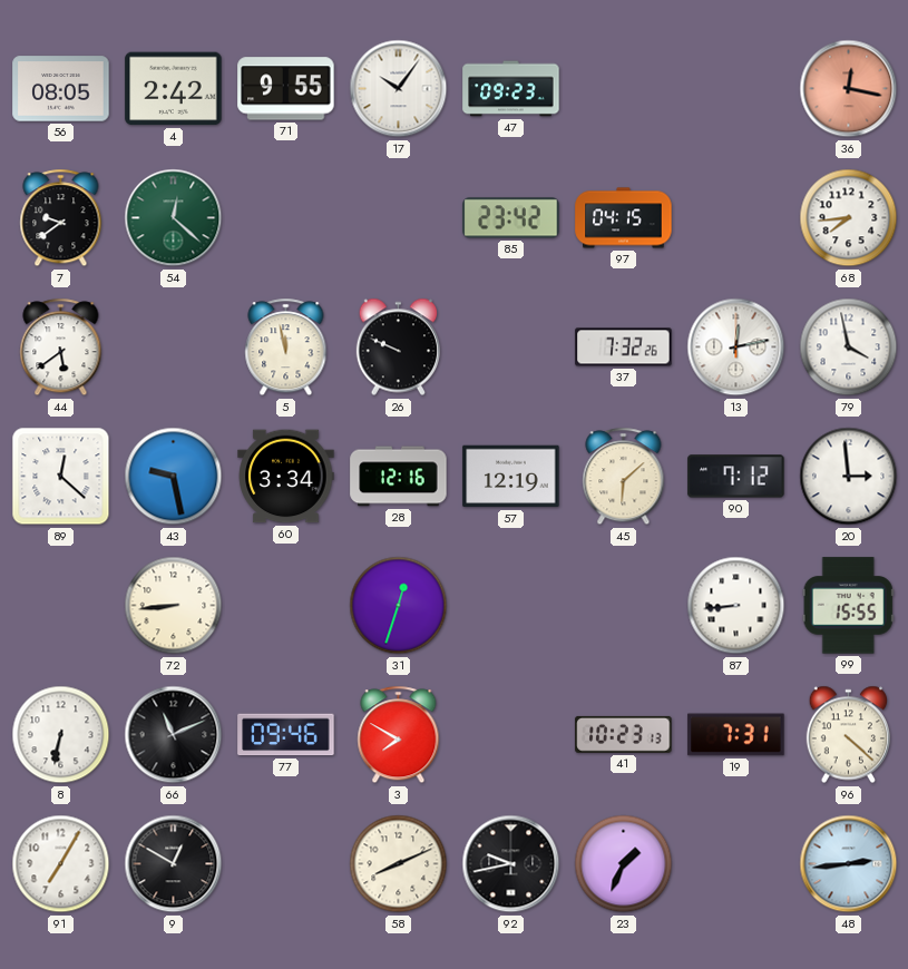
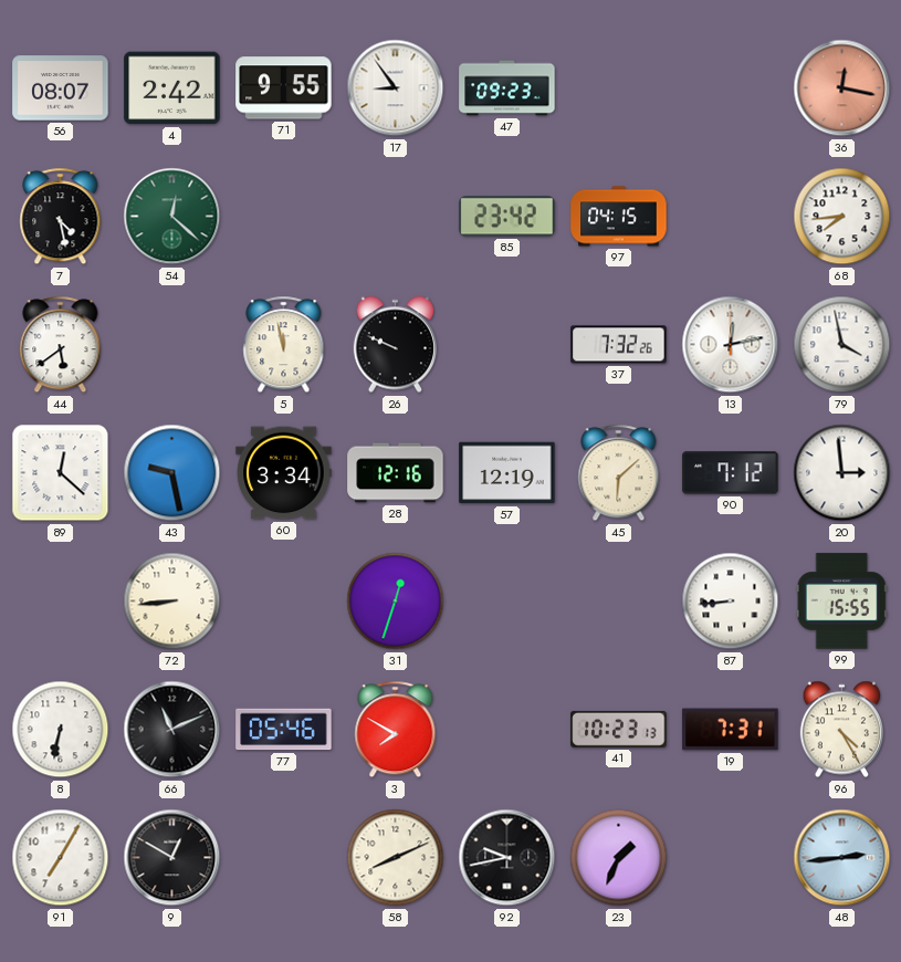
56: 08:05 -> 08:07 (61, 88)
17: 10:06 -> 8:54 (396, 88)
7: 9:39 -> 4:28 (61, 217)
77: 09:46 -> 05:46 (284, 730)
96: 4:22 -> 4:25 (841, 730)
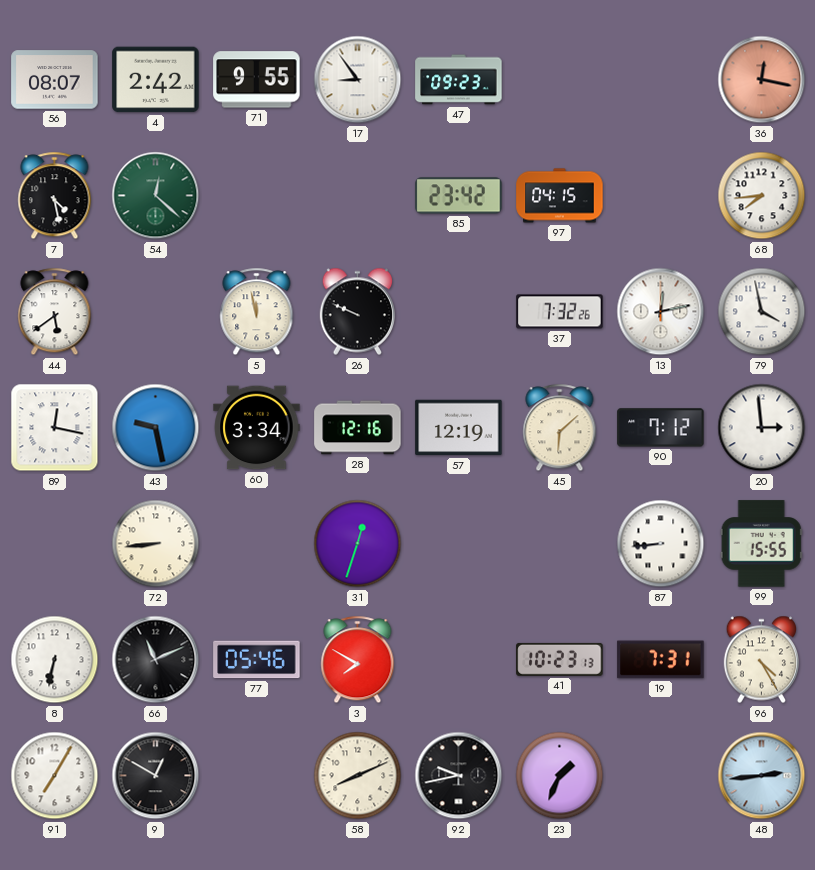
89: 12:22 -> 12:17 (55, 428)
